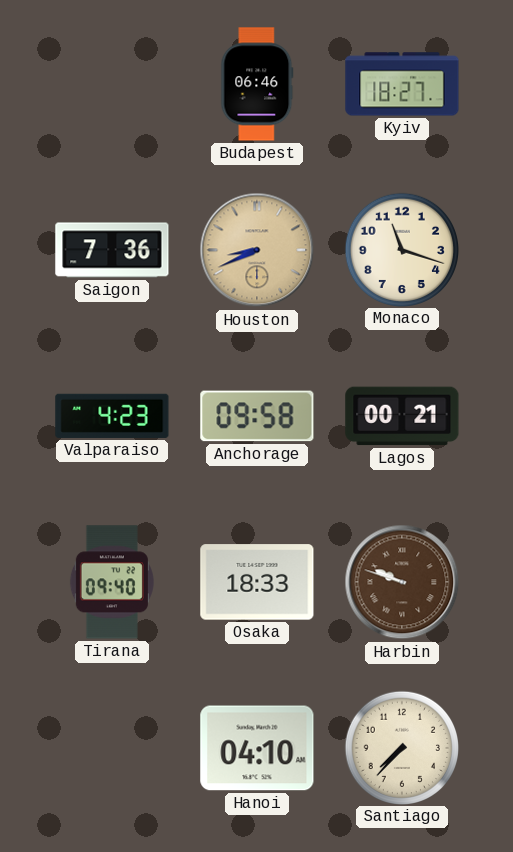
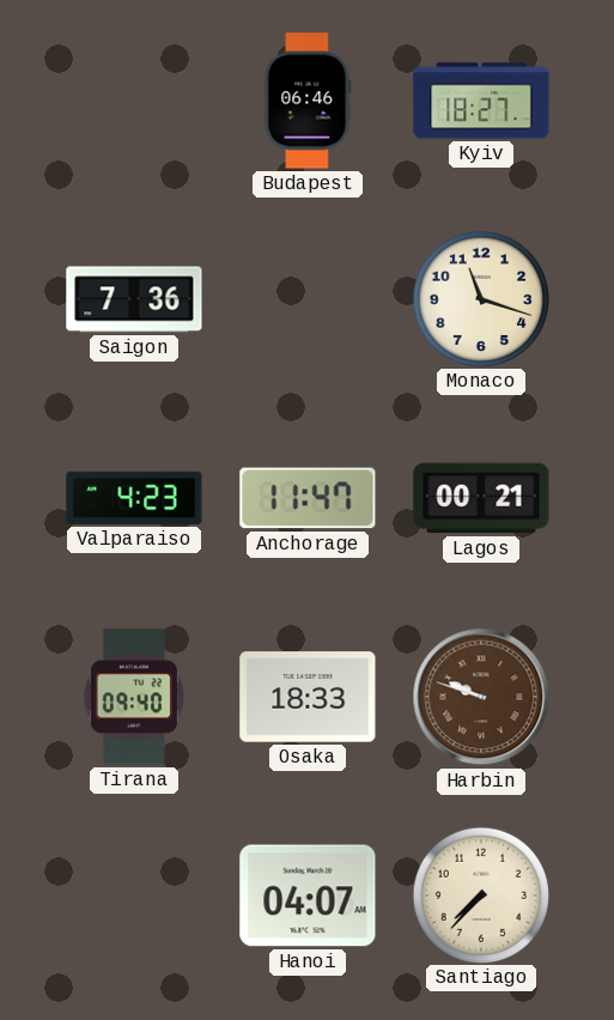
Houston: 8:41 -> none (257, 250)
Anchorage: 09:58 -> 11:47 (308, 498)
Hanoi: 04:10 -> 04:07 (308, 895)
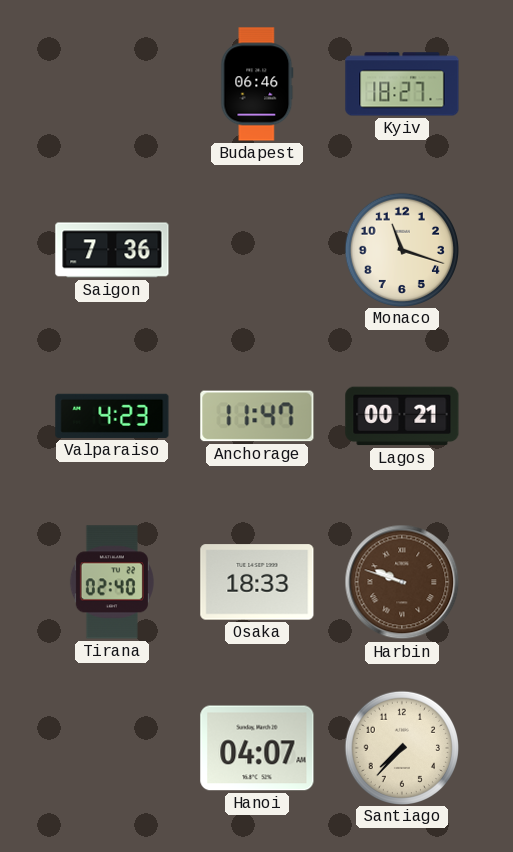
Tirana: 09:40 -> 02:40 (112, 582)
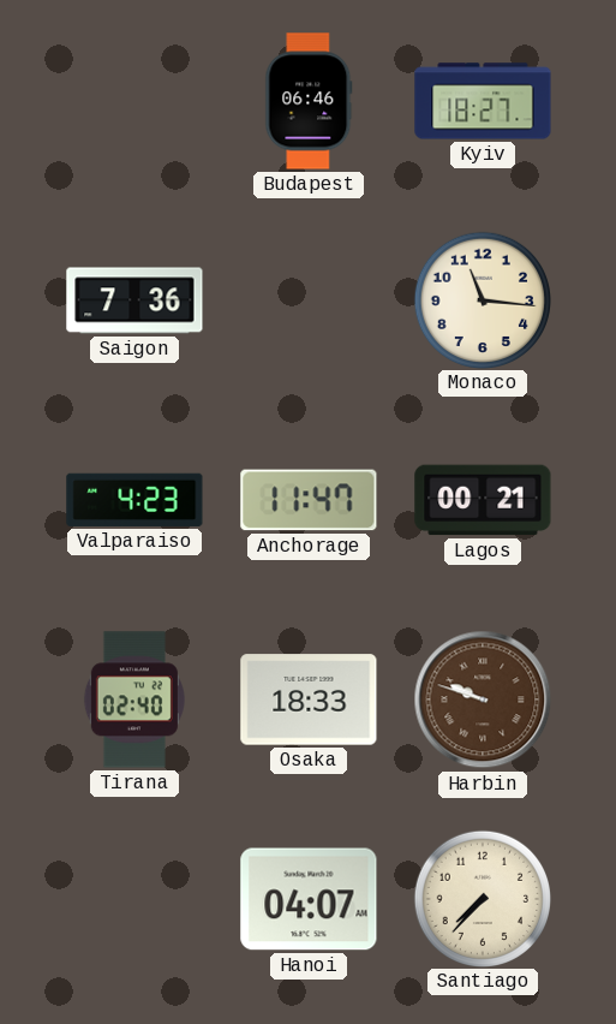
Monaco: 11:18 -> 11:16 (482, 299)
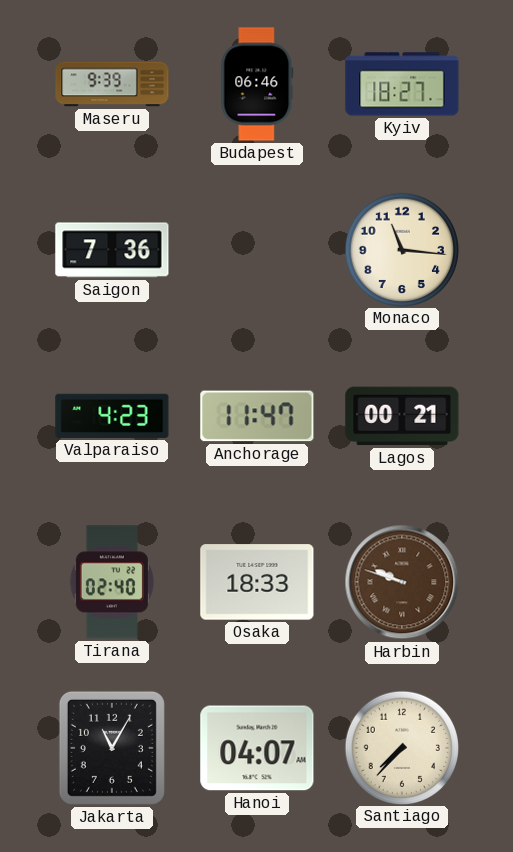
Maseru: none -> 9:39 (112, 84)
Jakarta: none -> 11:05 (112, 748)
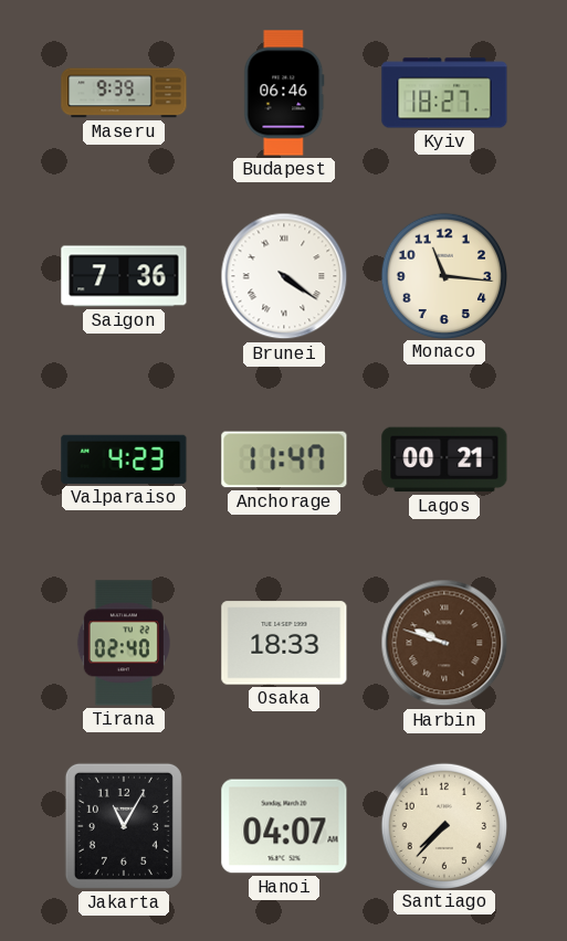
Brunei: none -> 4:21 (284, 276)
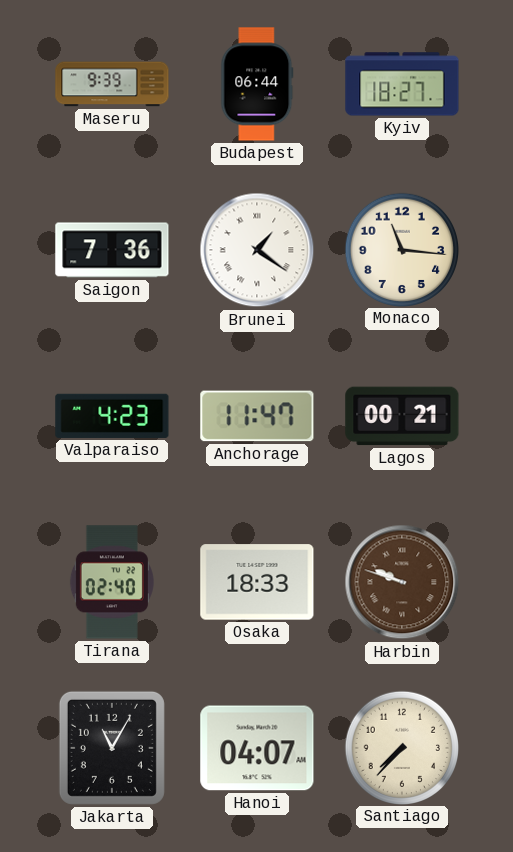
Budapest: 06:46 -> 06:44 (257, 84)
Brunei: 4:21 -> 1:21 (257, 250)
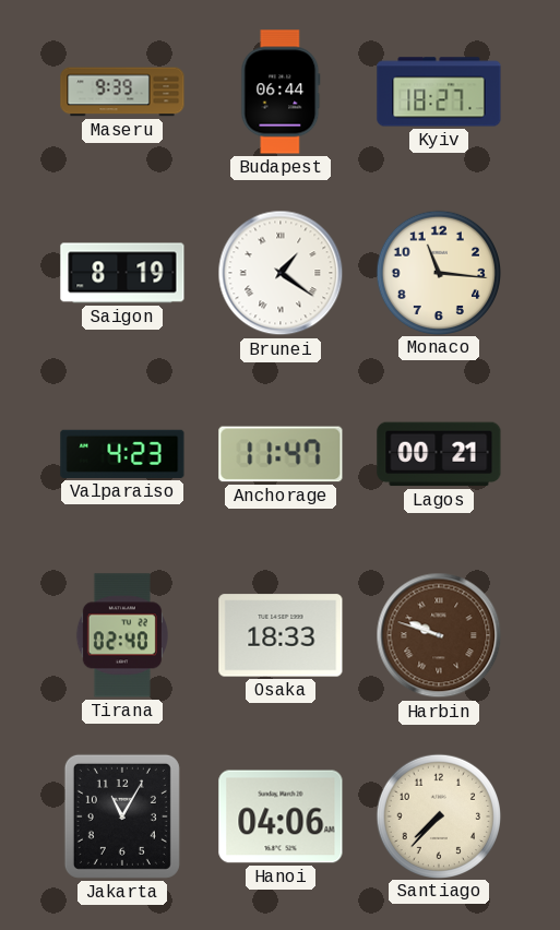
Saigon: 7:36 -> 8:19 (122, 273)
Hanoi: 04:07 -> 04:06 (281, 816)
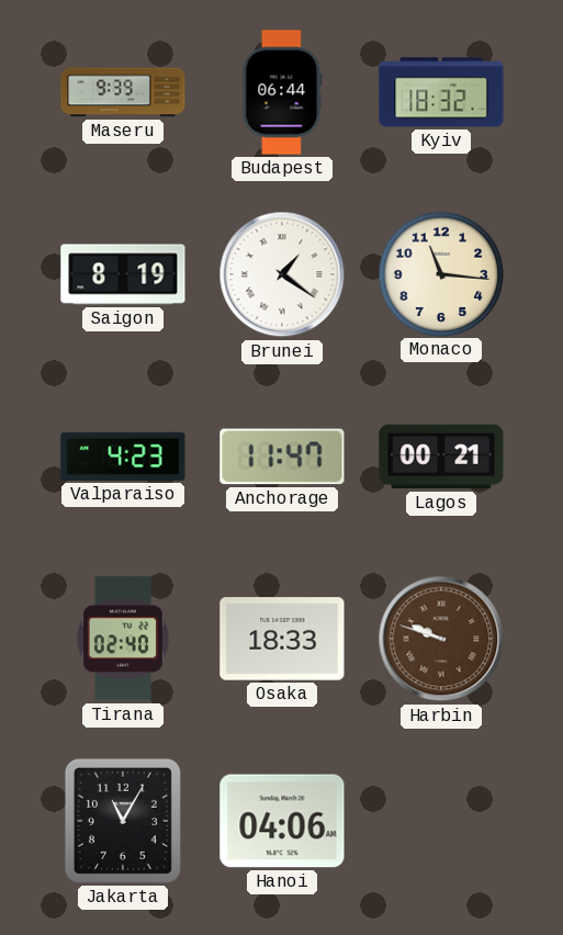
Kyiv: 18:27 -> 18:32 (441, 92)
Santiago: 7:37 -> none (438, 815)
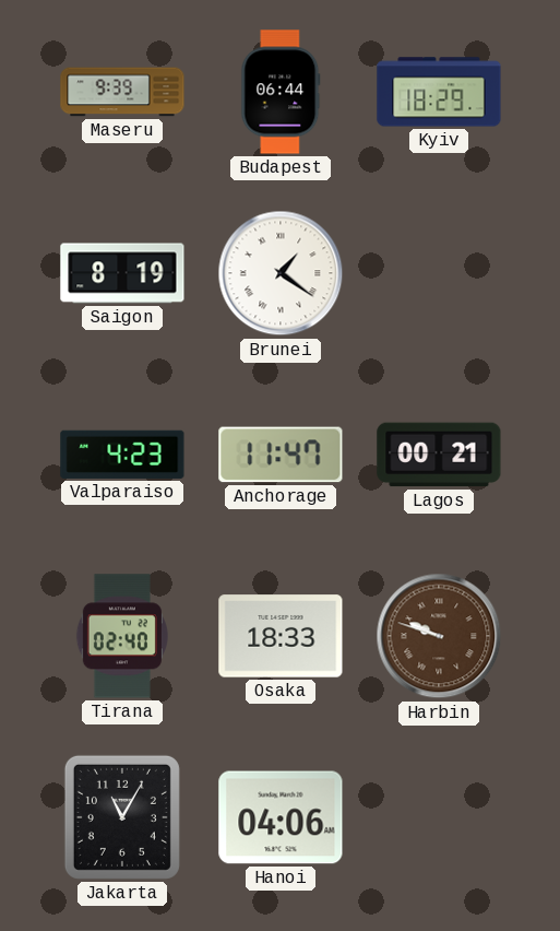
Kyiv: 18:32 -> 18:29 (439, 92)
Monaco: 11:16 -> none (440, 273)
